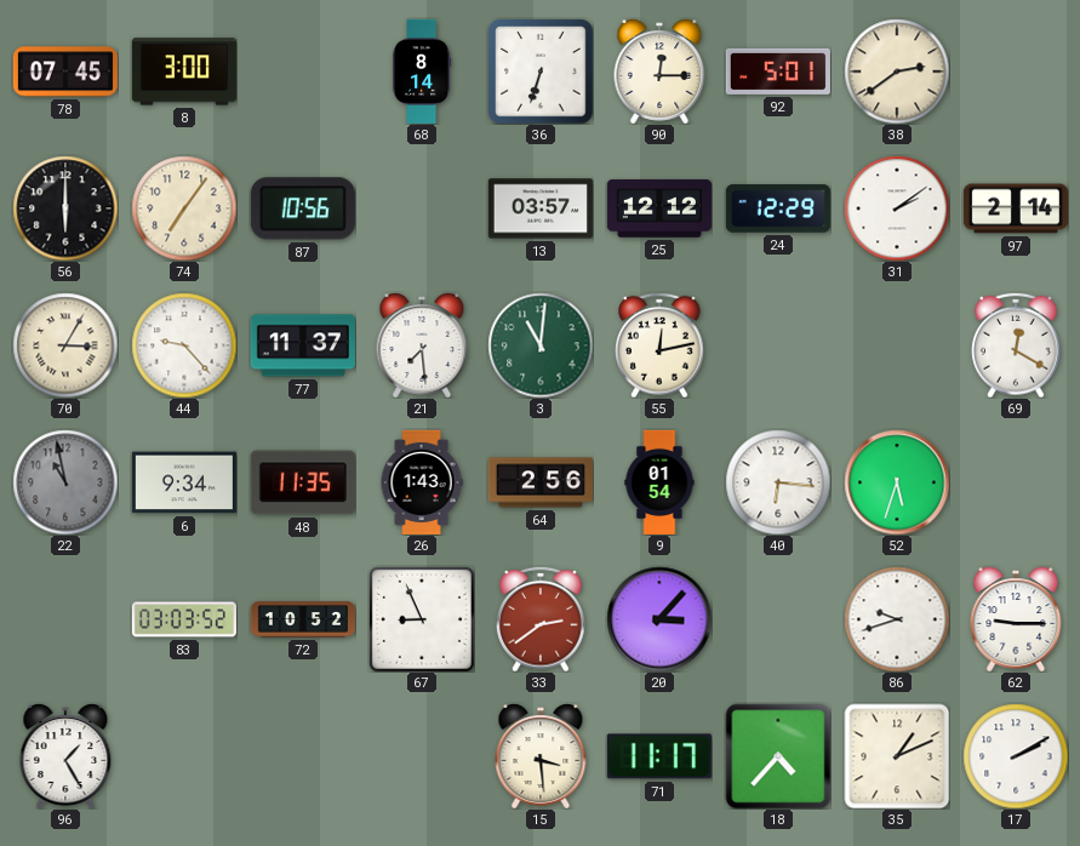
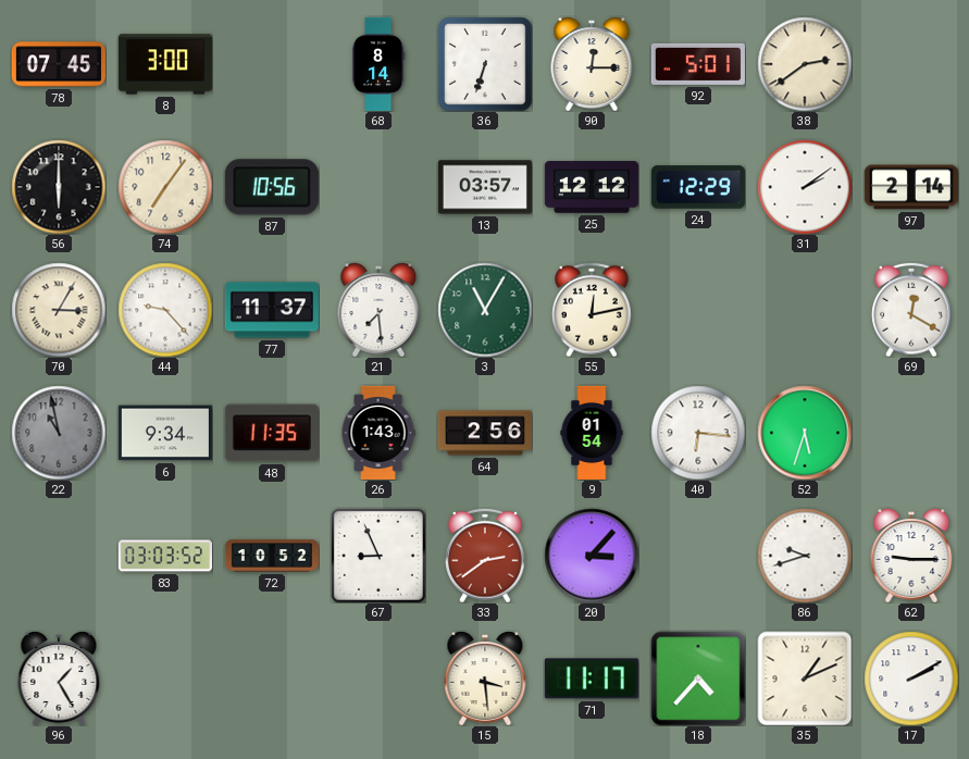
3: 11:01 -> 11:05 (485, 310)
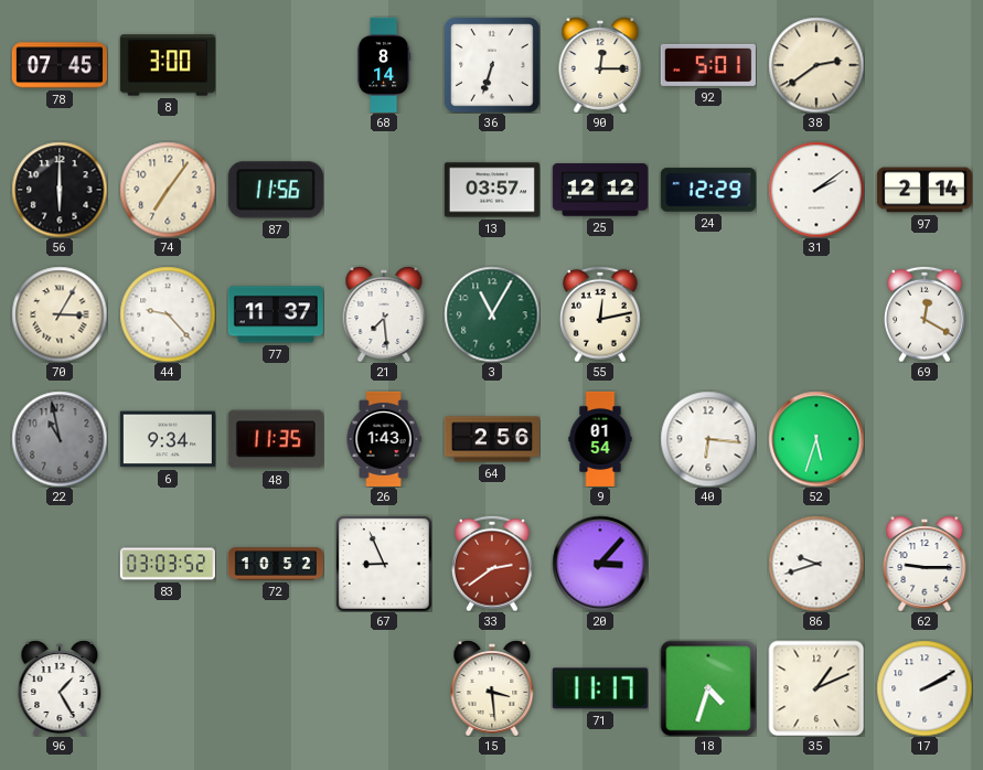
87: 10:56 -> 11:56 (276, 190)
18: 4:37 -> 4:33 (708, 688)
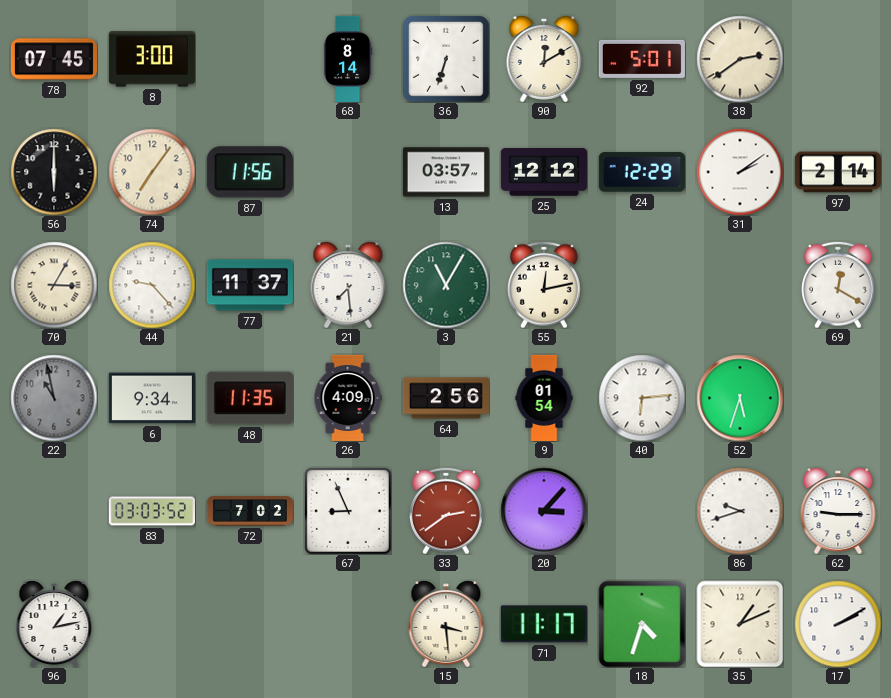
90: 12:15 -> 12:10 (544, 59)
26: 1:43 -> 4:09 (348, 398)
40: 6:16 -> 6:14 (642, 398)
72: 10:52 -> 7:02 (250, 511)
96: 1:25 -> 1:13 (54, 624)
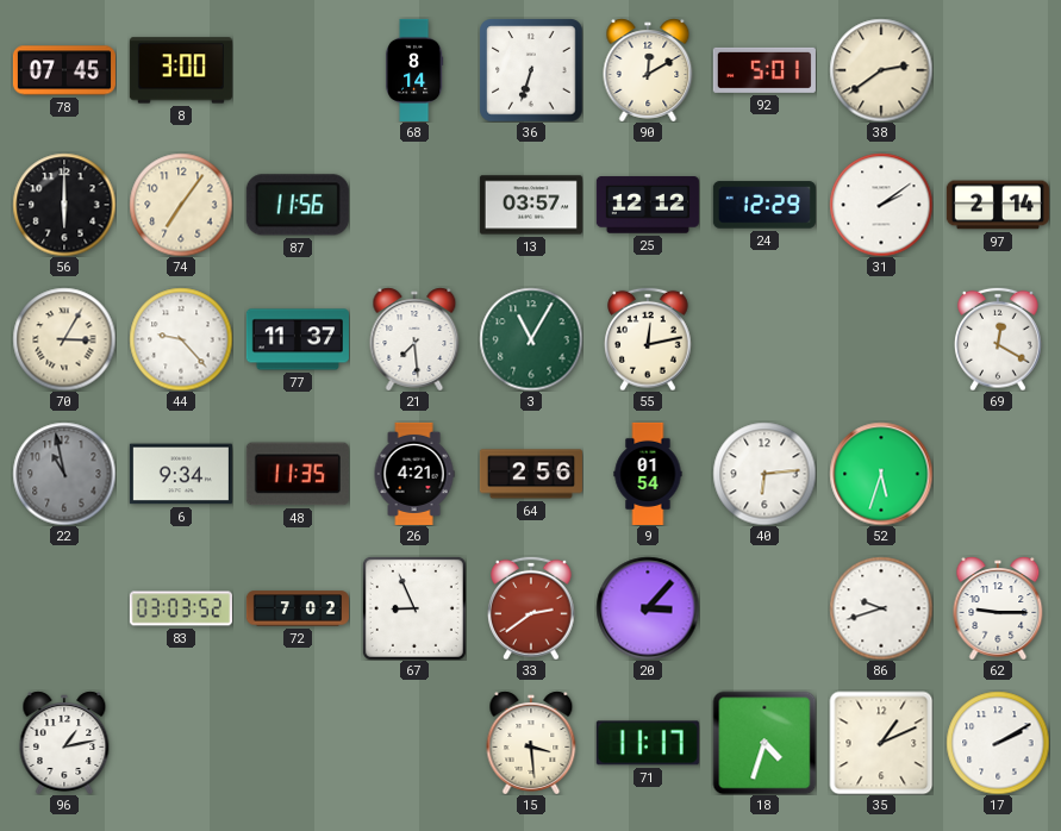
26: 4:09 -> 4:21 (414, 474)
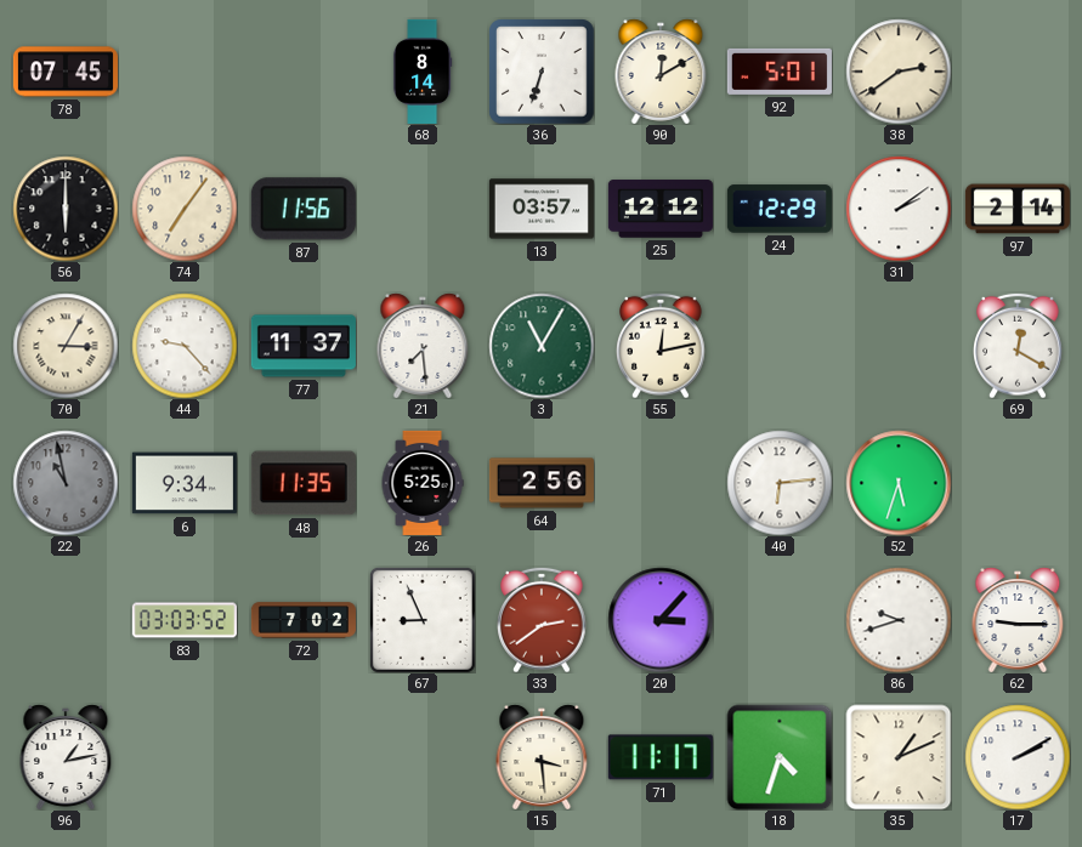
8: 3:00 -> none (181, 70)
26: 4:21 -> 5:25 (423, 483)
9: 01:54 -> none (648, 474)
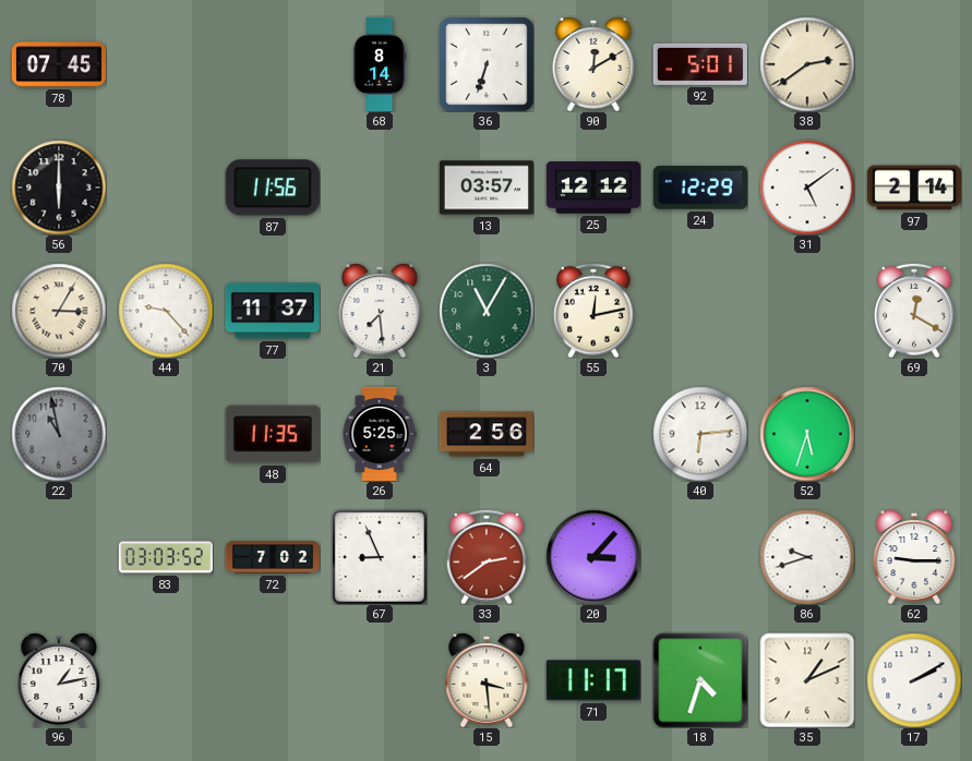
74: 7:06 -> none (185, 209)
31: 2:09 -> 5:09 (807, 188)
6: 9:34 -> none (185, 483)
